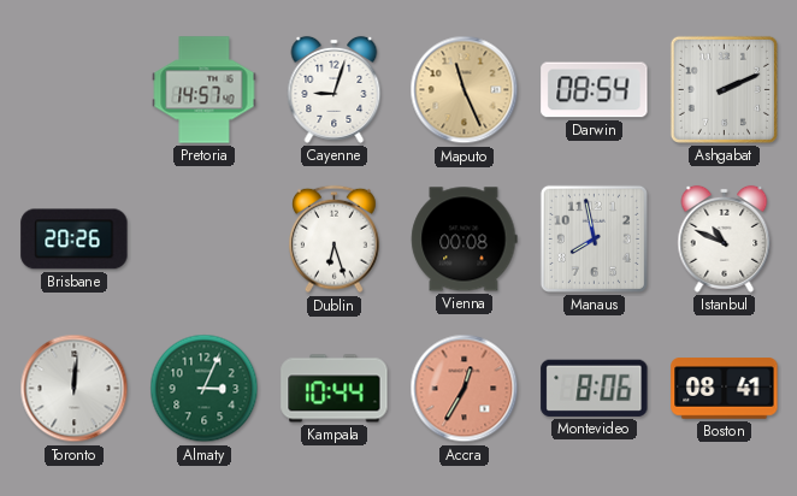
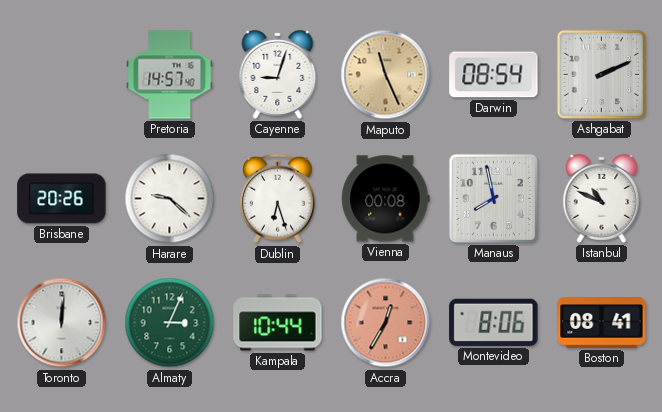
Harare: none -> 9:22 (170, 199)
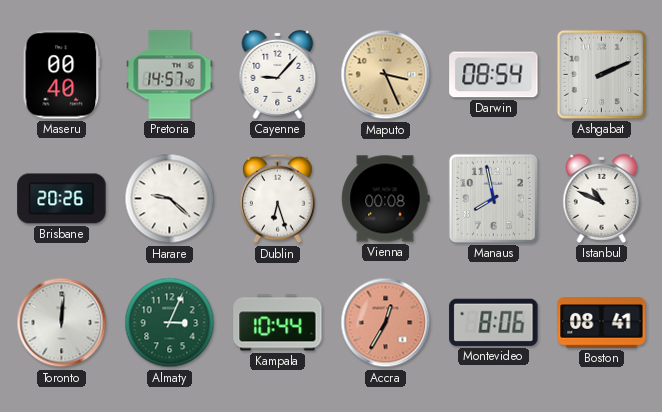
Maseru: none -> 00:40 (62, 75)
Cayenne: 9:03 -> 9:07 (278, 74)
Maputo: 11:26 -> 3:26 (386, 75)
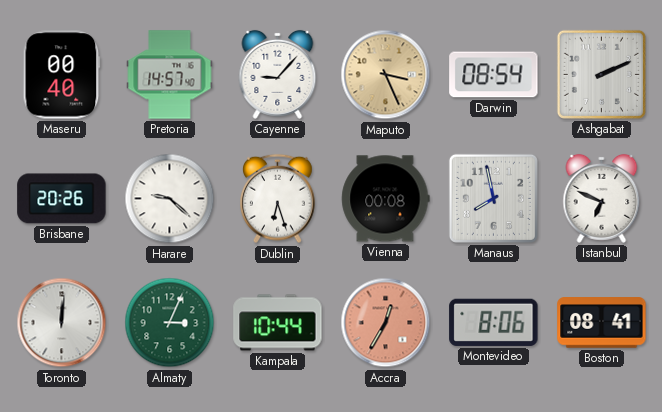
Istanbul: 10:49 -> 6:49 (602, 198)
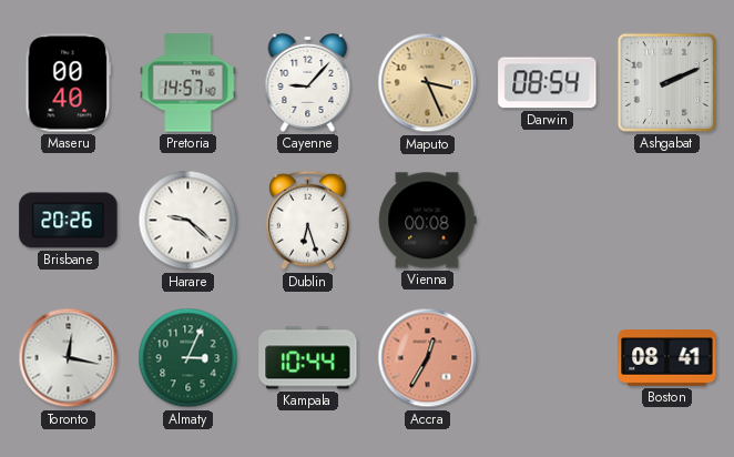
Manaus: 7:58 -> none (493, 198)
Istanbul: 6:49 -> none (602, 198)
Toronto: 12:01 -> 12:17 (69, 358)
Montevideo: 8:06 -> none (494, 322)
